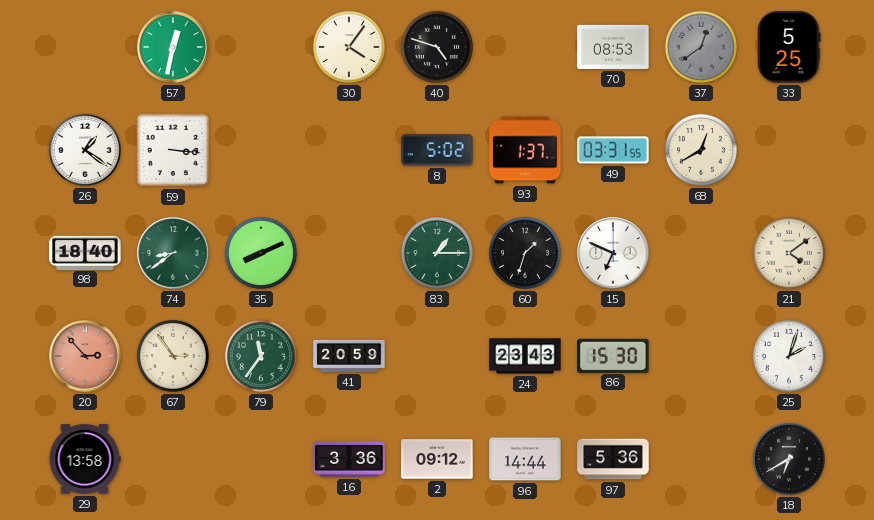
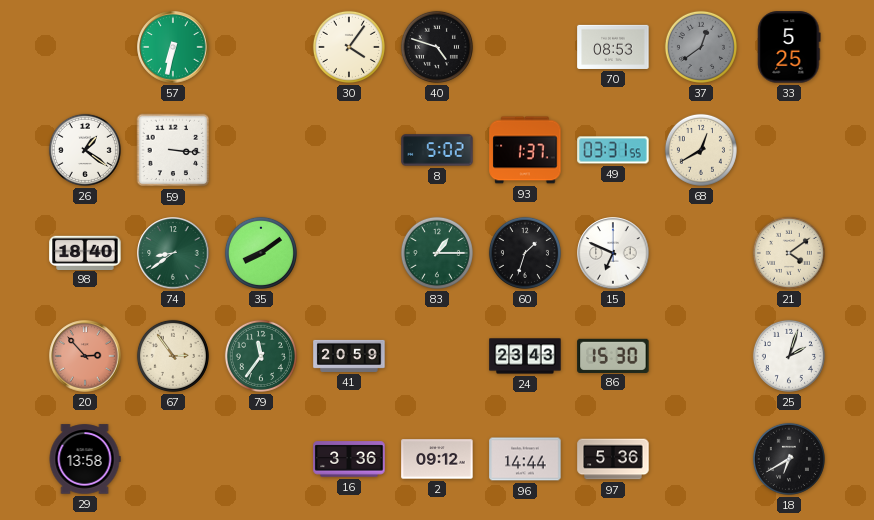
57: 12:32 -> 6:32 (173, 47)
35: 8:11 -> 8:09 (261, 253)
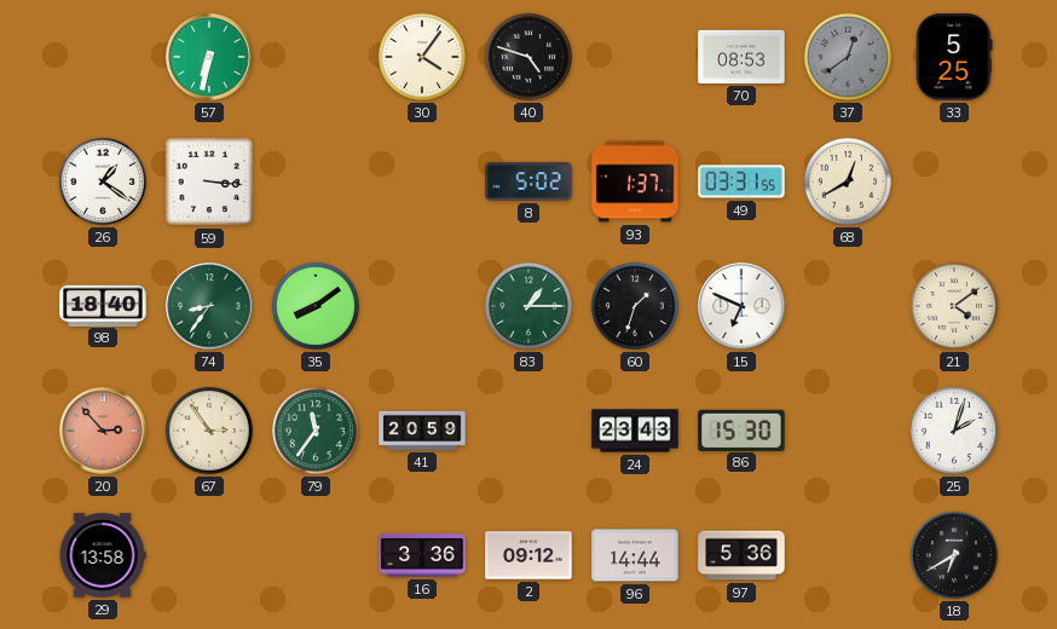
74: 8:39 -> 8:36 (209, 306)
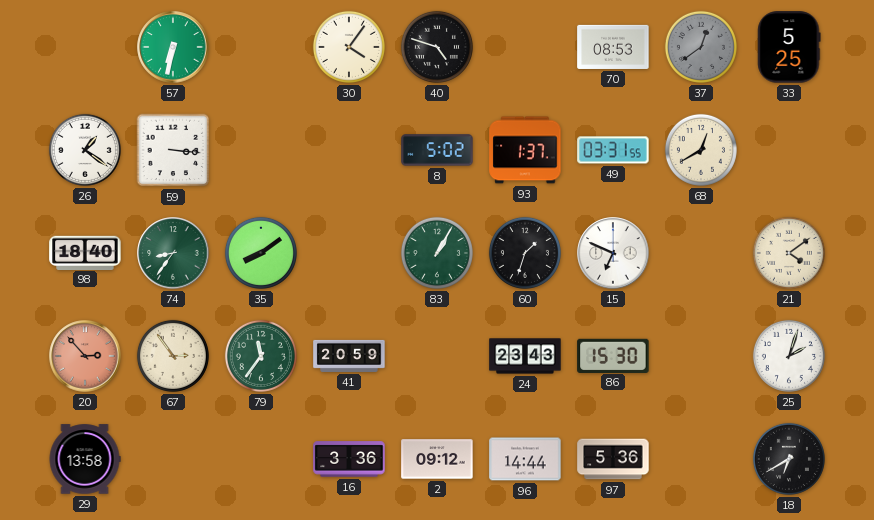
83: 1:15 -> 1:05 (437, 253)
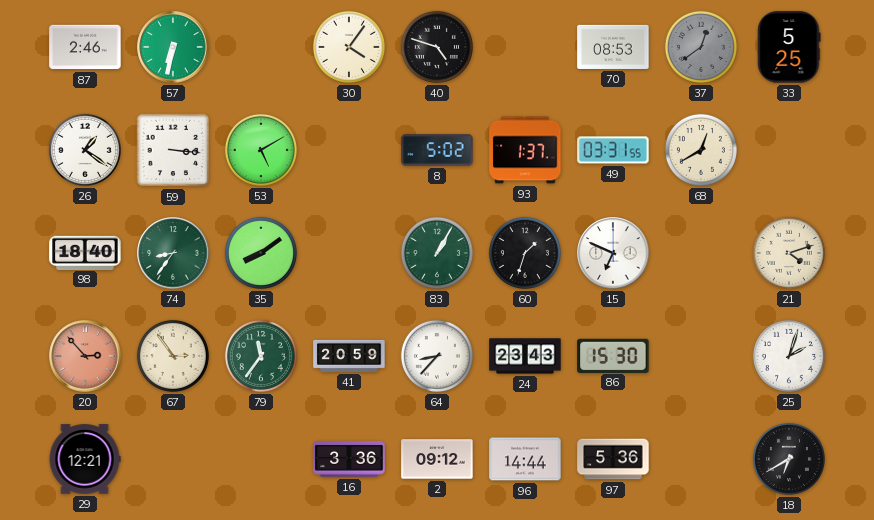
87: none -> 2:46 (85, 47)
53: none -> 5:10 (261, 150)
21: 4:09 -> 4:12 (789, 253)
64: none -> 8:37 (437, 356)
29: 13:58 -> 12:21 (85, 459)
